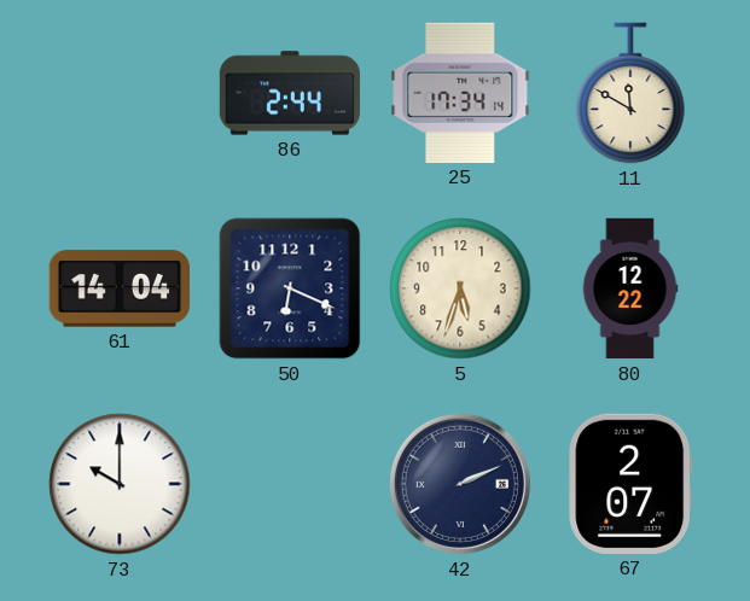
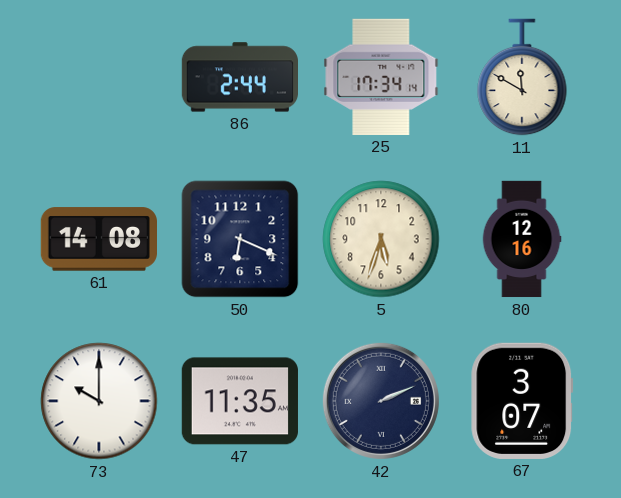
61: 14:04 -> 14:08 (98, 239)
80: 12:22 -> 12:16 (522, 239)
47: none -> 11:35 (240, 401)
67: 2:07 -> 3:07 (522, 401)
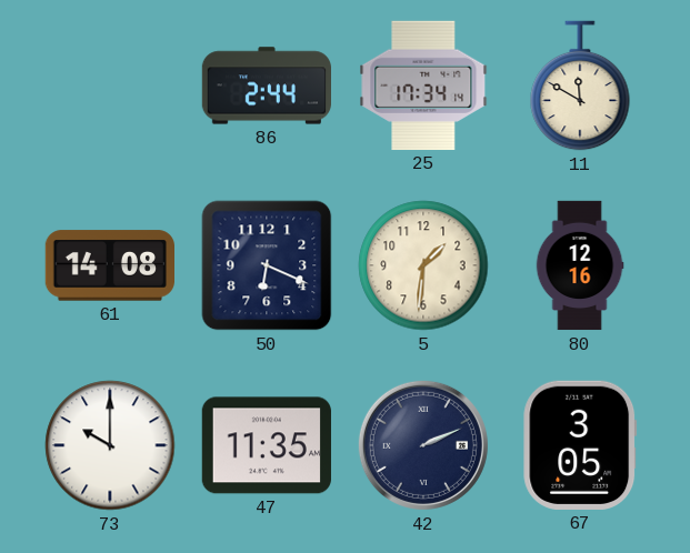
5: 5:33 -> 1:31 (423, 265)
67: 3:07 -> 3:05 (580, 445)
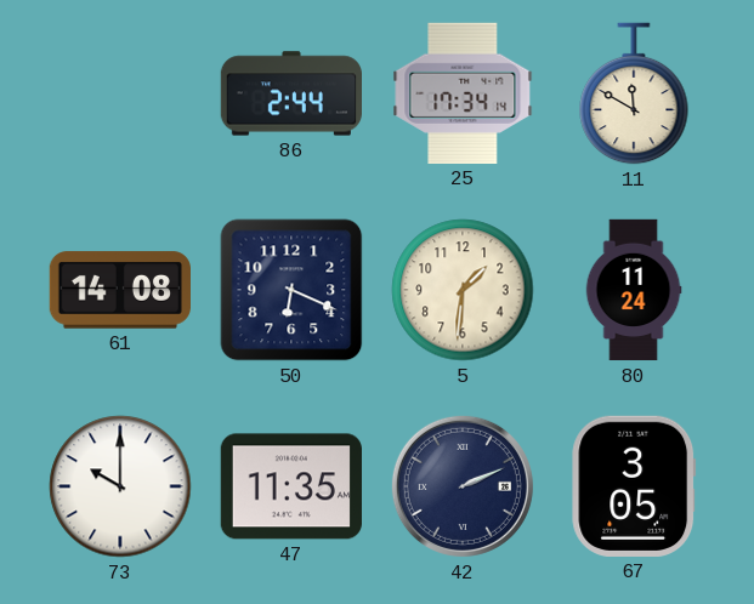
80: 12:16 -> 11:24 (634, 290)
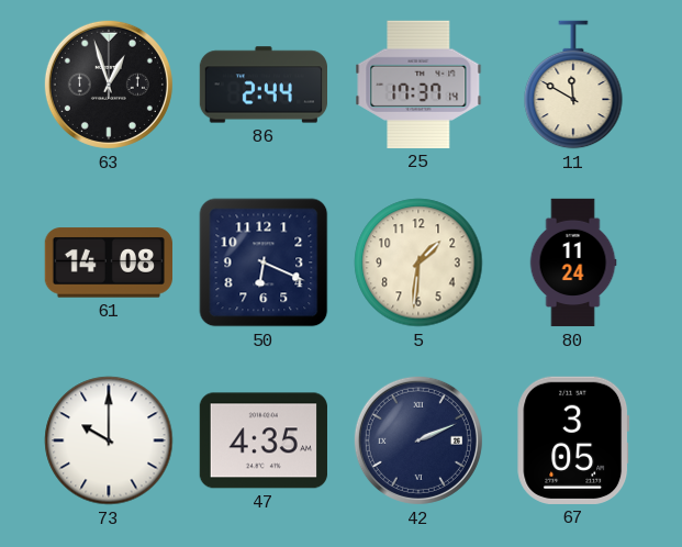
63: none -> 12:57 (109, 85)
25: 17:34 -> 17:37 (418, 85)
47: 11:35 -> 4:35 (264, 440)
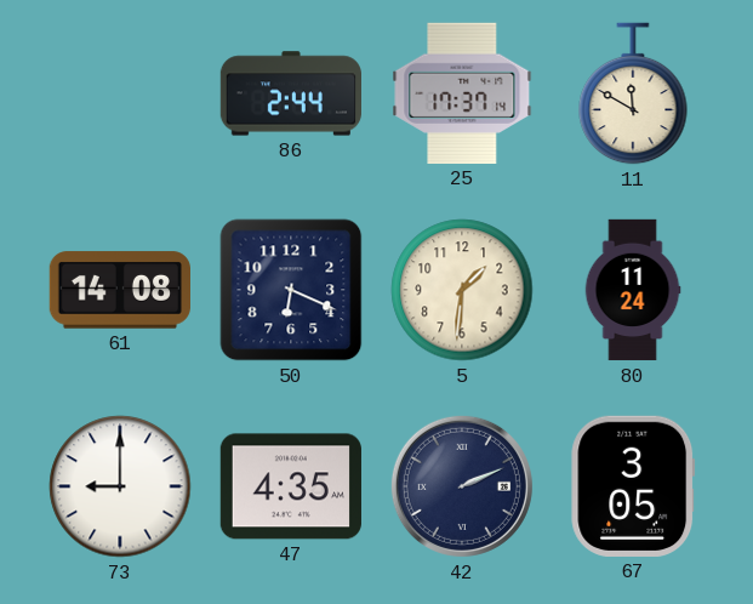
63: 12:57 -> none (109, 85)
73: 10:00 -> 9:00 (120, 486)
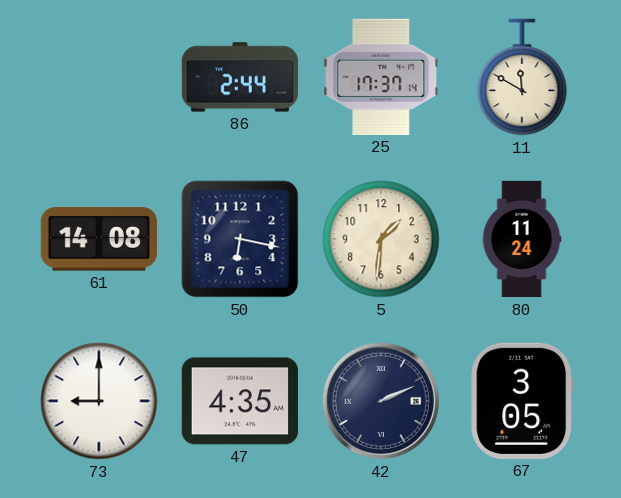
50: 6:19 -> 6:17 (240, 239)
